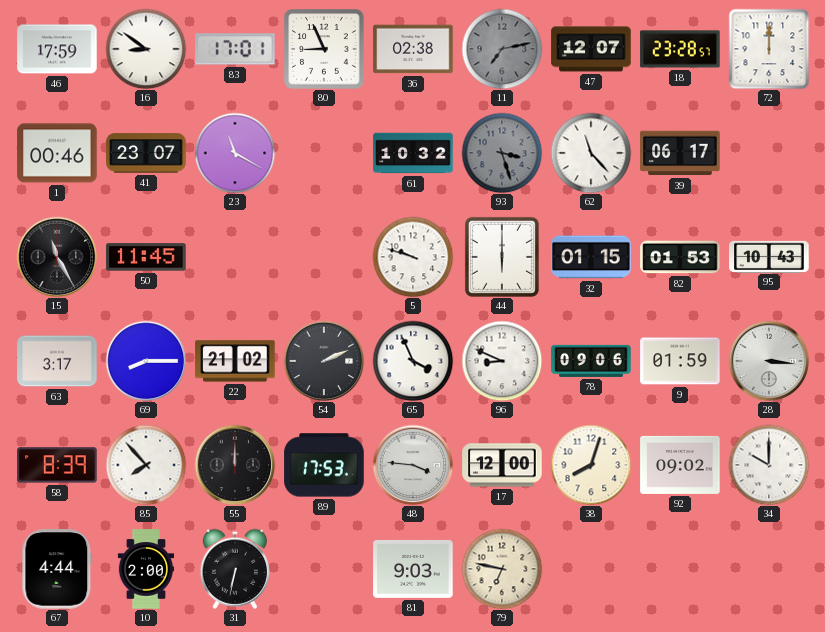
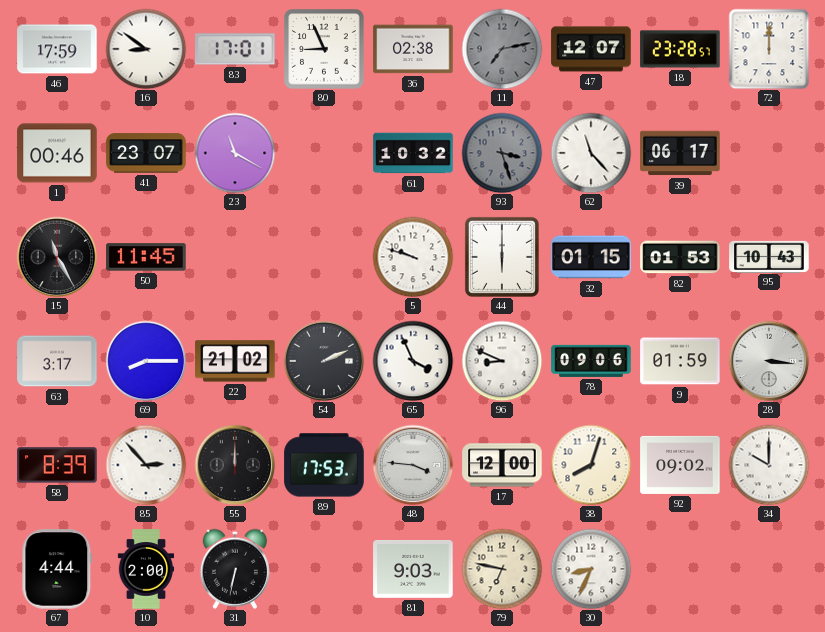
85: 7:53 -> 2:53 (146, 465)
30: none -> 8:34 (591, 569)
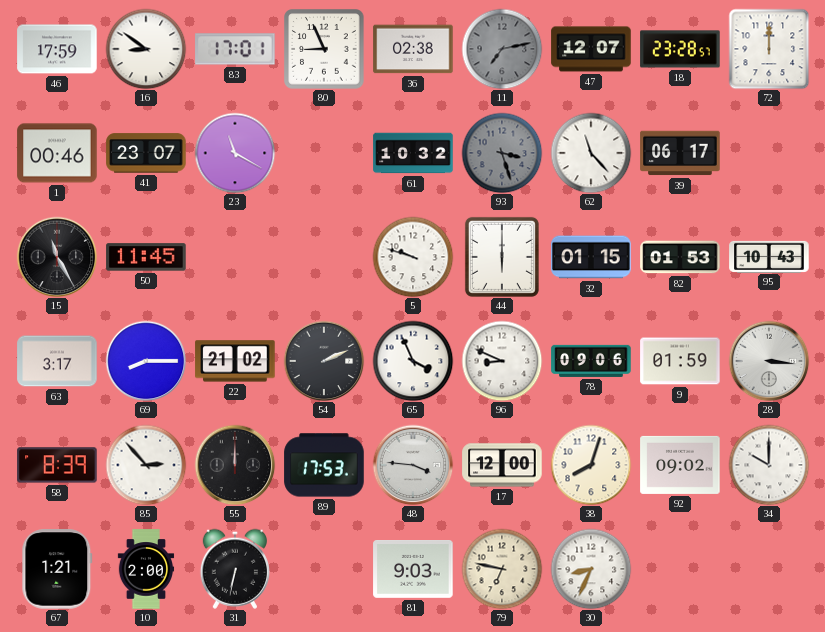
67: 4:44 -> 1:21 (57, 569)
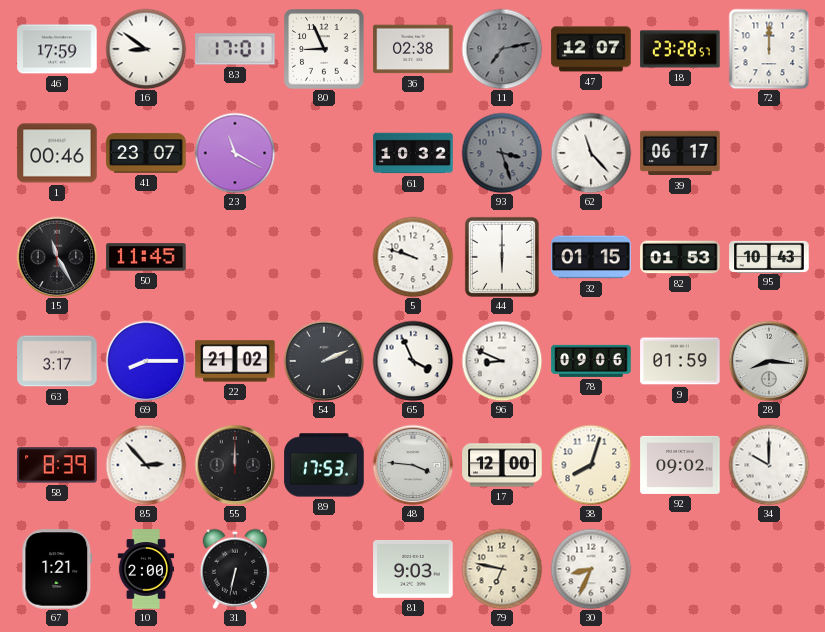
28: 3:16 -> 8:16 (769, 361)
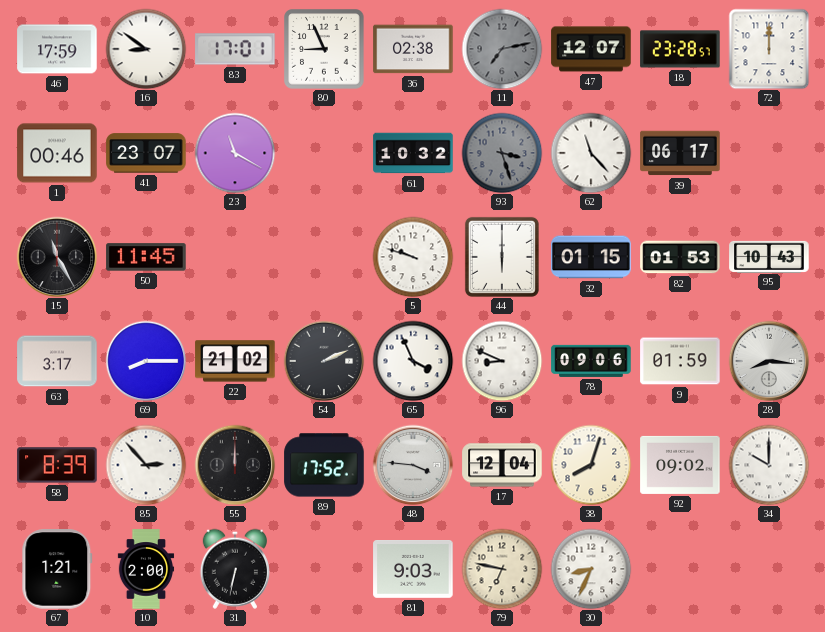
89: 17:53 -> 17:52 (324, 465)
17: 12:00 -> 12:04 (502, 465)
